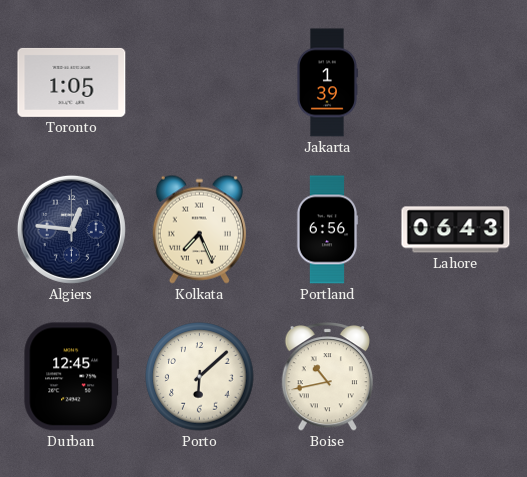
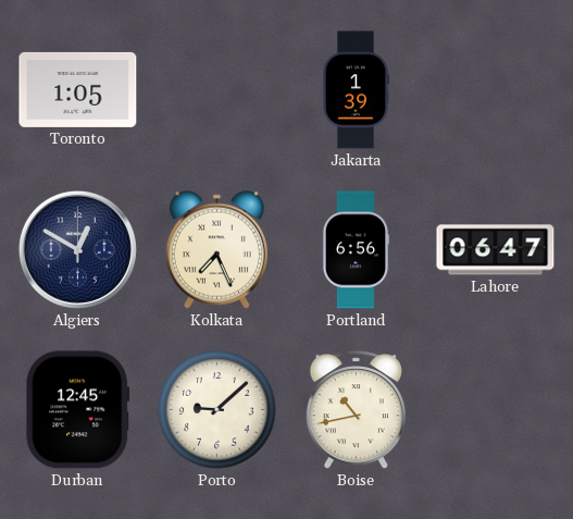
Algiers: 12:46 -> 12:50 (77, 249)
Lahore: 06:43 -> 06:47 (496, 250)
Porto: 6:08 -> 9:08 (217, 410)
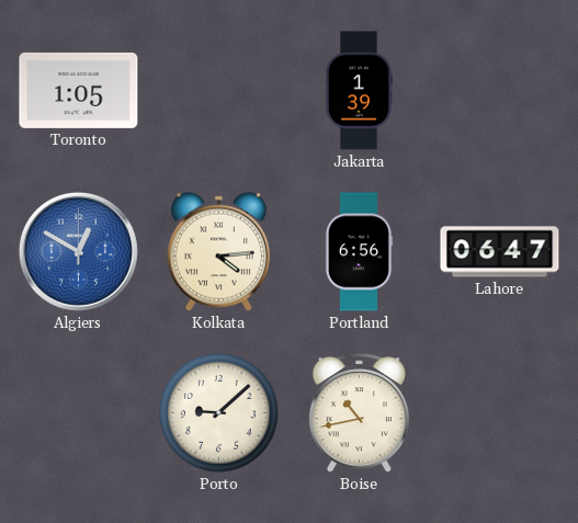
Algiers dial: navy -> blue (78, 251)
Kolkata: 7:26 -> 4:14 (218, 251)
Durban: 12:45 -> none (78, 410)
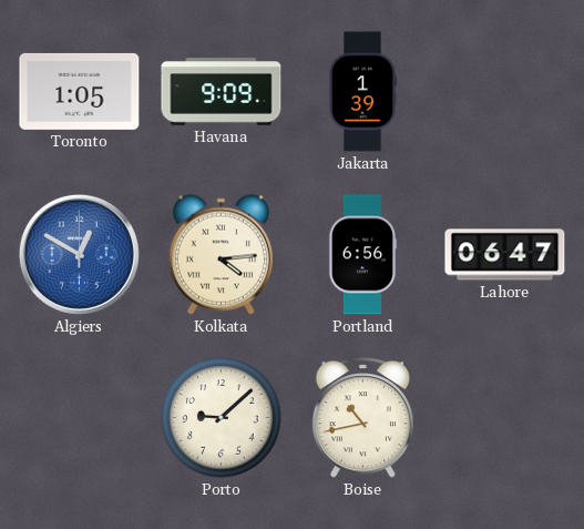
Havana: none -> 9:09 (222, 92)
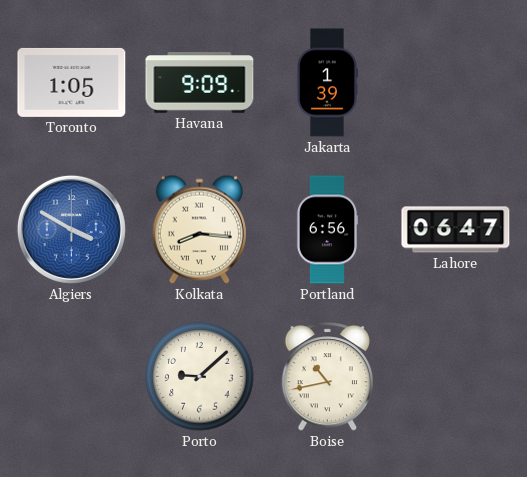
Algiers: 12:50 -> 3:50 (71, 229)
Kolkata: 4:14 -> 8:16 (199, 229)
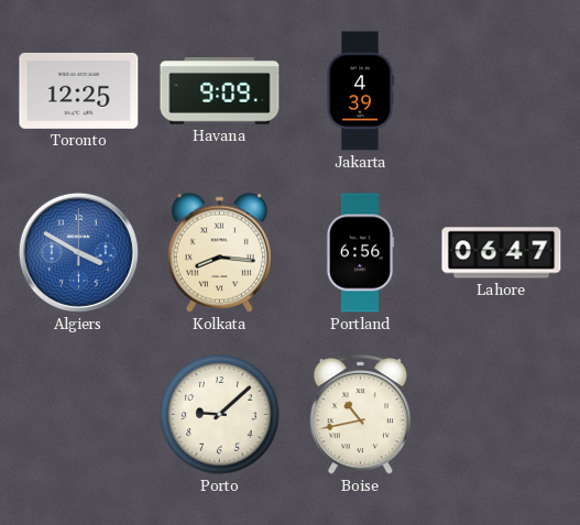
Toronto: 1:05 -> 12:25 (79, 90)
Jakarta: 1:39 -> 4:39 (360, 91)
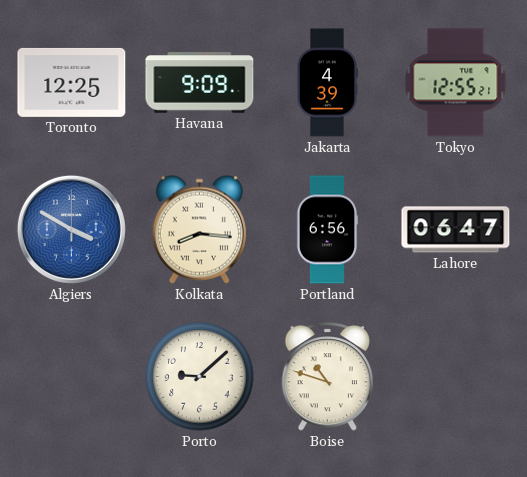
Tokyo: none -> 12:55 (456, 83)
Boise: 10:43 -> 10:48 (327, 377)
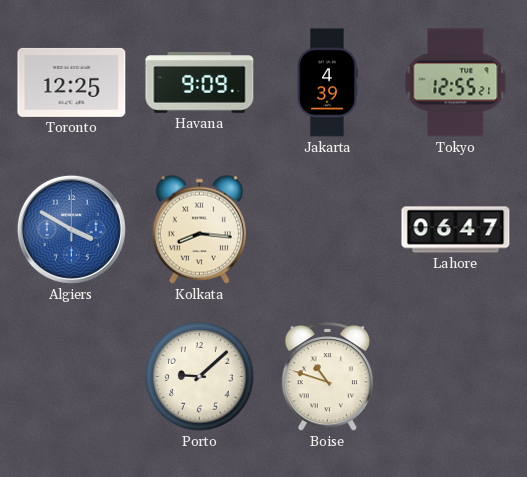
Portland: 6:56 -> none (327, 230)
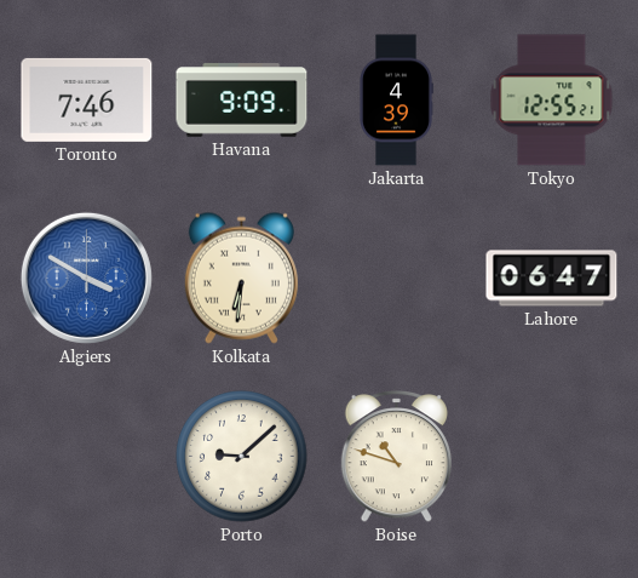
Toronto: 12:25 -> 7:46 (87, 99)
Kolkata: 8:16 -> 6:31 (241, 277)
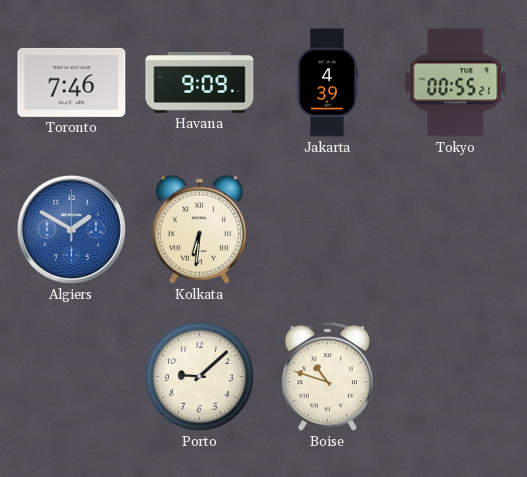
Tokyo: 12:55 -> 00:55 (456, 83)
Algiers: 3:50 -> 1:50 (71, 229)
Lahore: 06:47 -> none (552, 279)
